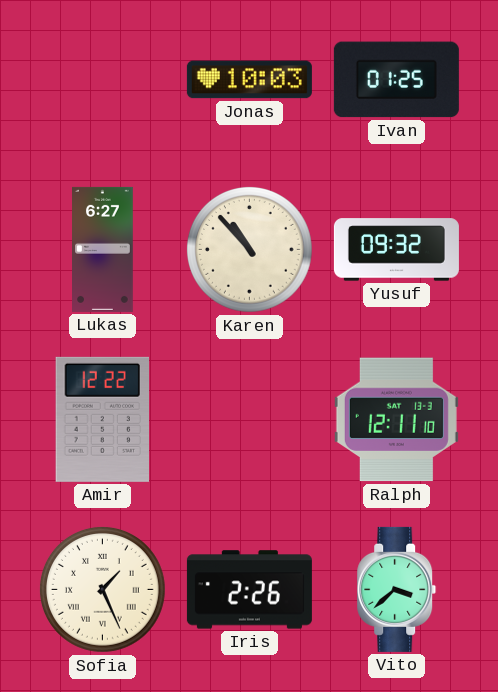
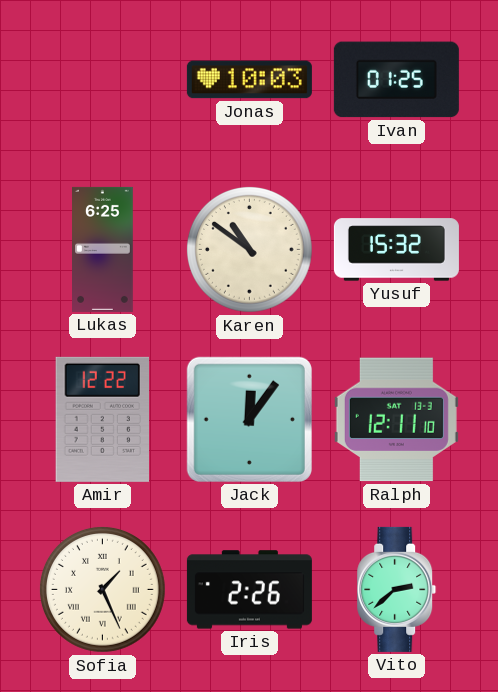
Lukas: 6:27 -> 6:25 (103, 249)
Karen: 10:53 -> 10:51 (249, 249)
Yusuf: 09:32 -> 15:32 (396, 250)
Jack: none -> 12:06 (249, 419)
Vito: 3:38 -> 2:38 (397, 589)
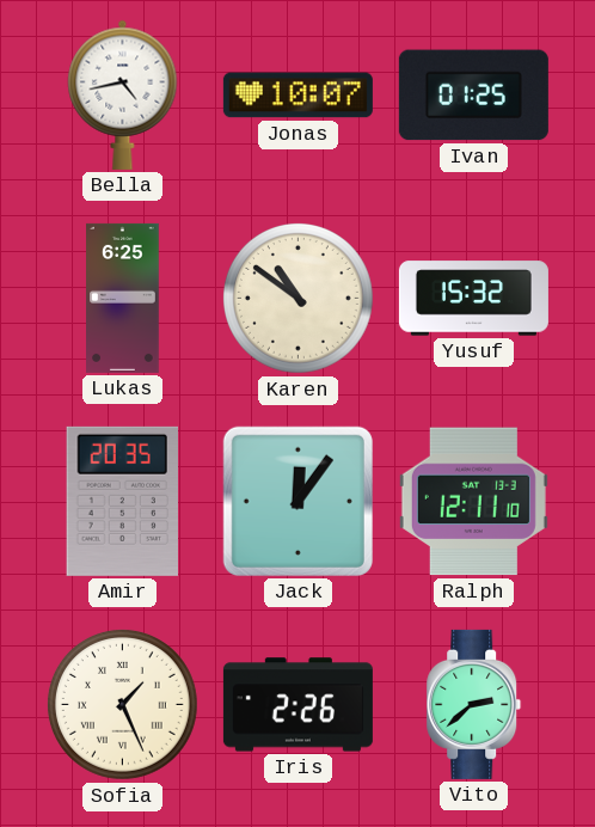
Bella: none -> 4:43 (123, 94)
Jonas: 10:03 -> 10:07 (297, 96)
Amir: 12:22 -> 20:35 (122, 501)
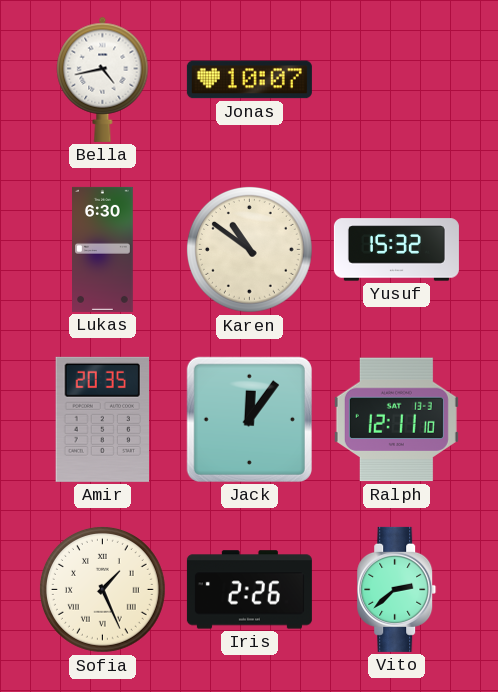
Ivan: 01:25 -> none (473, 96)
Lukas: 6:25 -> 6:30 (103, 249)
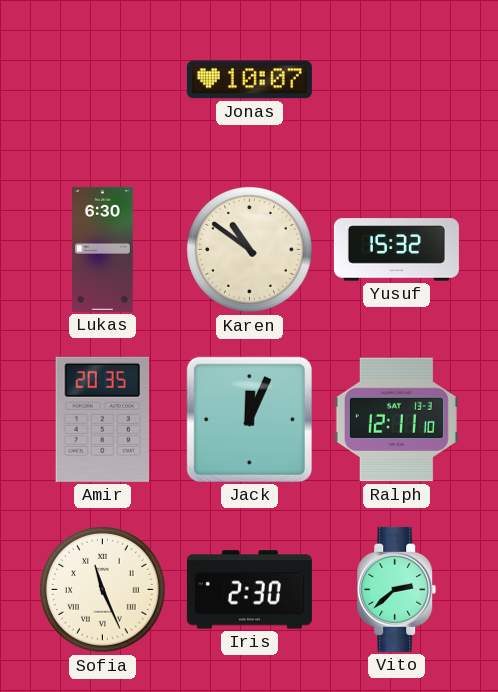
Bella: 4:43 -> none (103, 79)
Jack: 12:06 -> 12:04 (249, 419)
Sofia: 1:26 -> 11:26 (102, 589)
Iris: 2:26 -> 2:30 (249, 590)
